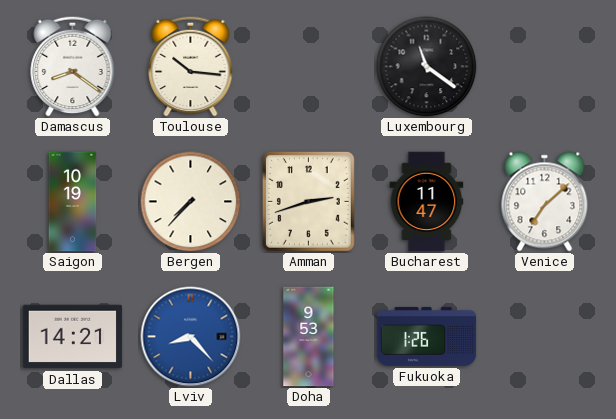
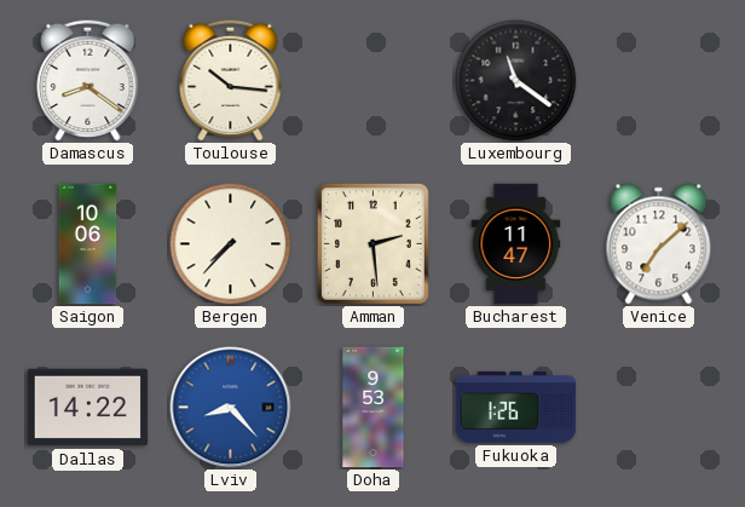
Saigon: 10:19 -> 10:06 (88, 244)
Amman: 2:42 -> 2:29 (372, 243)
Dallas: 14:21 -> 14:22 (88, 408)
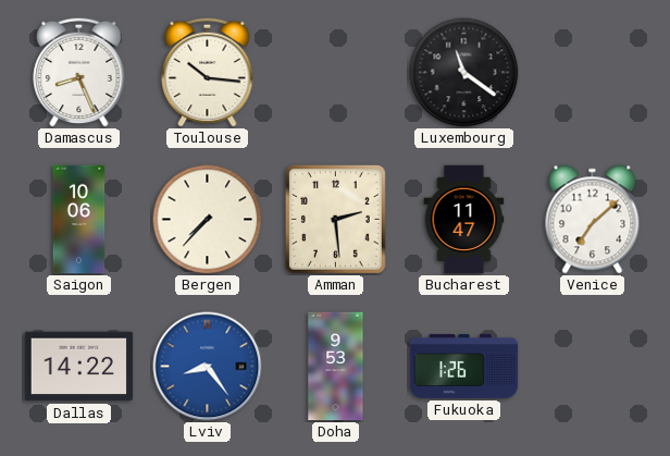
Damascus: 8:21 -> 8:26 (79, 72)
Lviv: 8:23 -> 8:24 (208, 367)
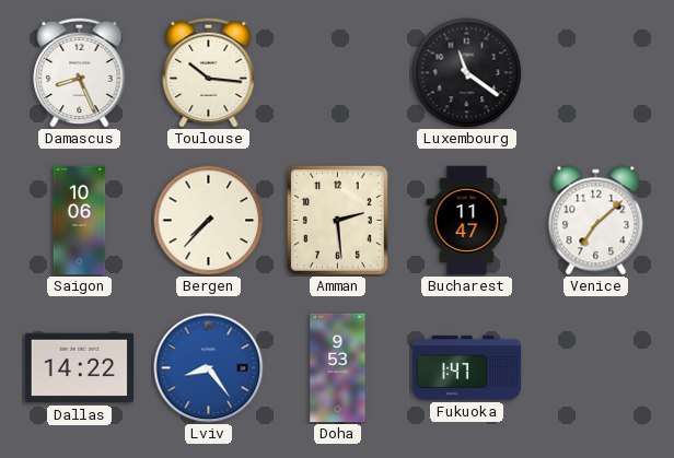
Fukuoka: 1:26 -> 1:47 (467, 367)
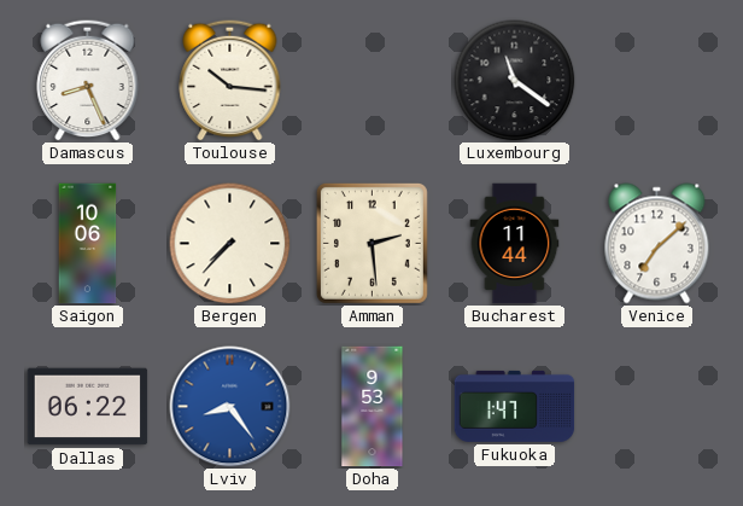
Bucharest: 11:47 -> 11:44 (515, 244)
Dallas: 14:22 -> 06:22 (88, 407)
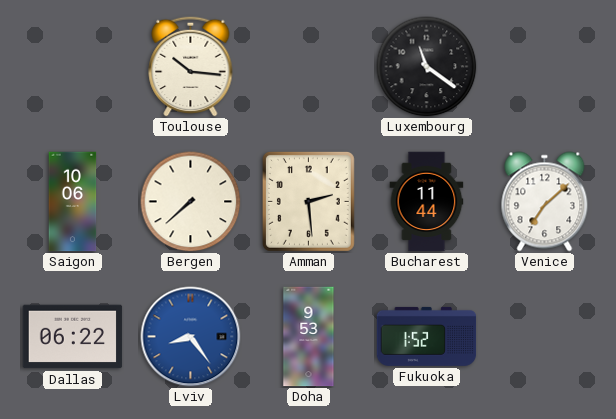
Damascus: 8:26 -> none (88, 80)
Bergen: 7:37 -> 7:38 (191, 202)
Fukuoka: 1:47 -> 1:52 (427, 336)
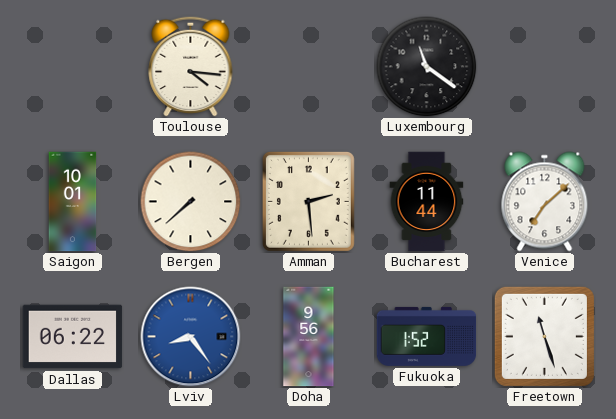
Toulouse: 10:16 -> 4:16 (191, 66)
Saigon: 10:06 -> 10:01 (73, 202)
Doha: 9:53 -> 9:56 (309, 337)
Freetown: none -> 11:27 (544, 336)
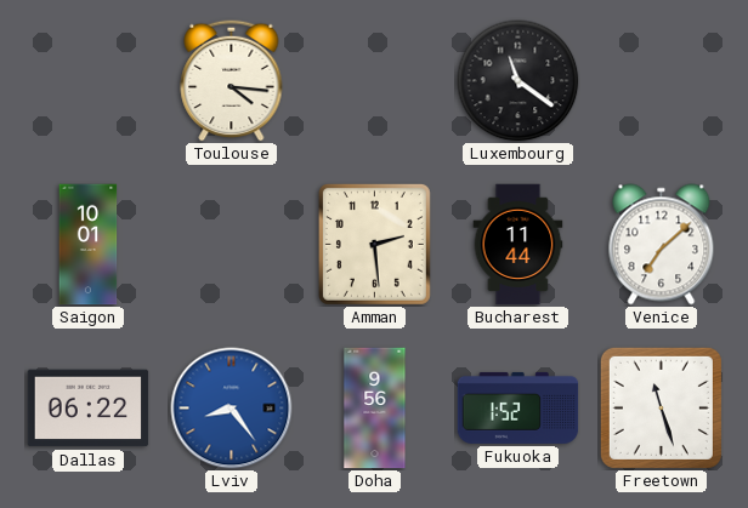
Bergen: 7:38 -> none (191, 202)
